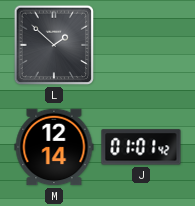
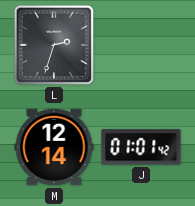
L: 1:52 -> 2:33 (54, 45)
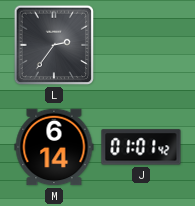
L: 2:33 -> 2:36 (54, 45)
M: 12:14 -> 6:14 (54, 147)
